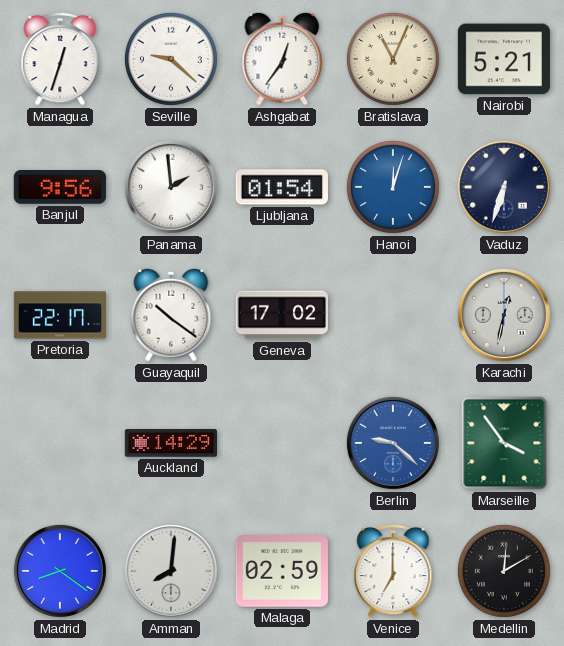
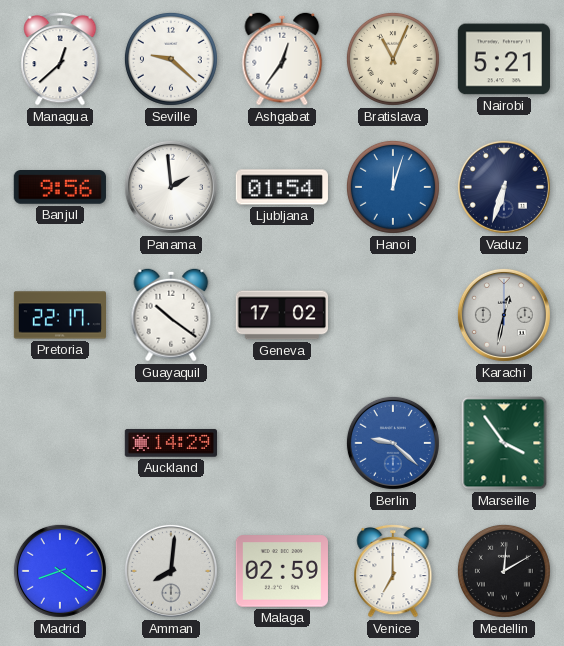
Managua: 12:33 -> 12:38 (60, 59)
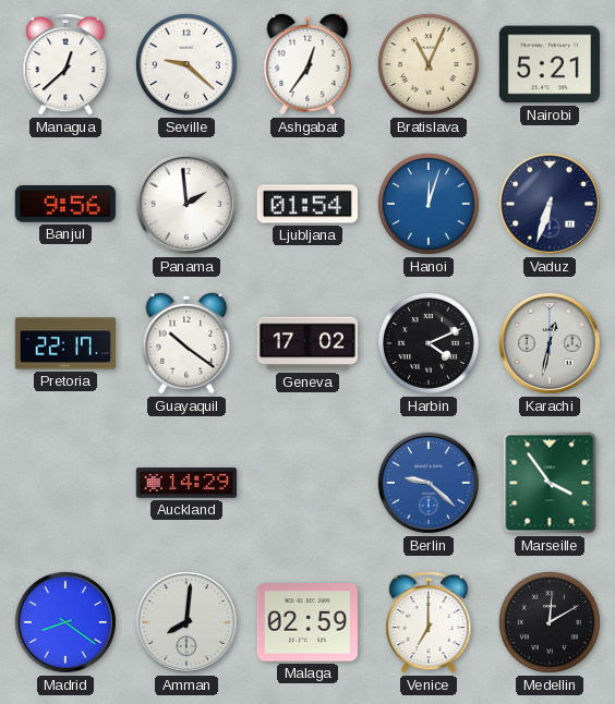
Harbin: none -> 4:11 (429, 343)
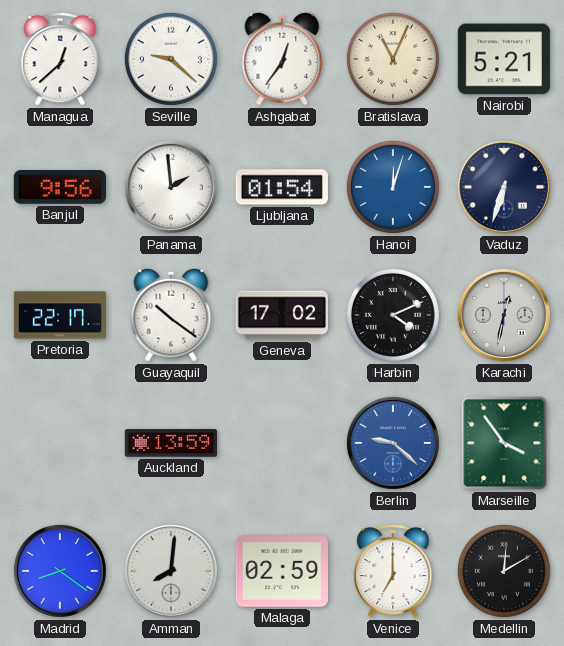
Auckland: 14:29 -> 13:59 (170, 443)
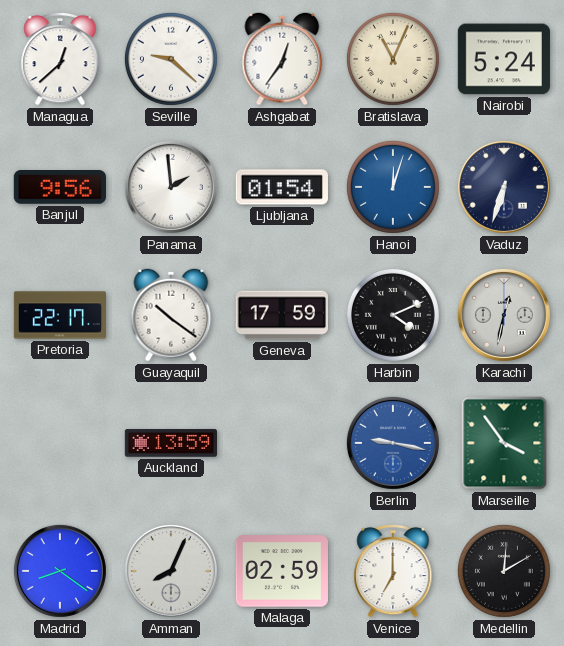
Nairobi: 5:21 -> 5:24 (504, 59)
Geneva: 17:02 -> 17:59 (281, 315)
Berlin: 9:22 -> 9:17 (393, 443)
Amman: 8:01 -> 8:04 (171, 571)
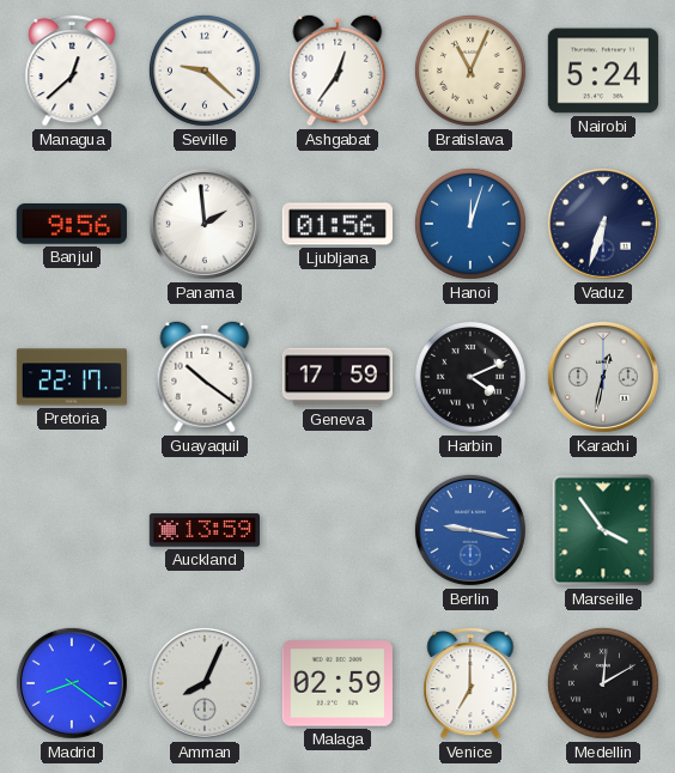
Ljubljana: 01:54 -> 01:56 (337, 224)
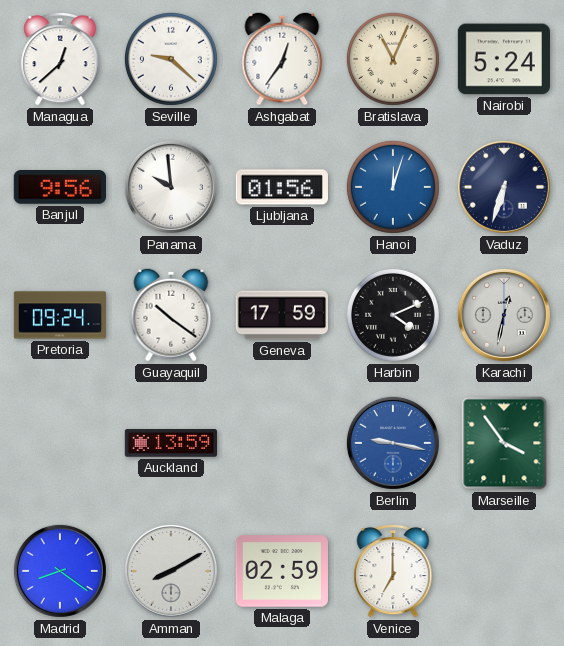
Panama: 1:59 -> 9:59 (171, 187)
Pretoria: 22:17 -> 09:24 (59, 315)
Amman: 8:04 -> 8:10 (171, 571)
Medellin: 12:10 -> none (603, 683)
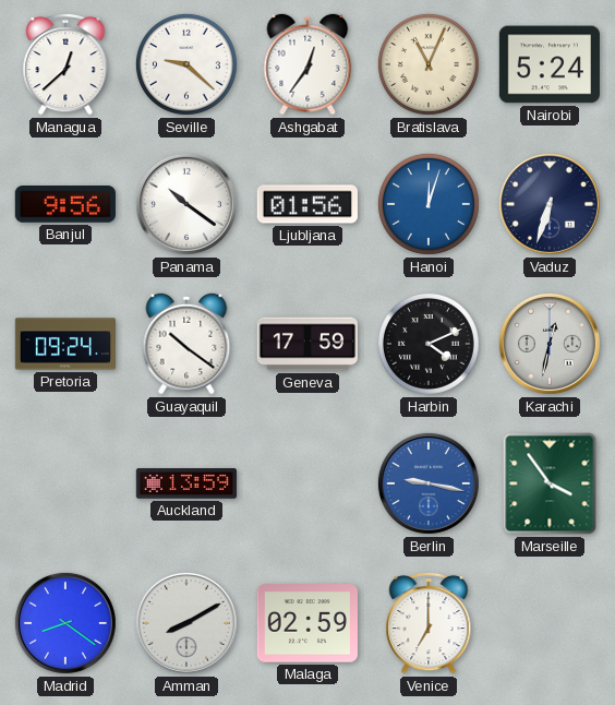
Panama: 9:59 -> 10:21 (186, 204)
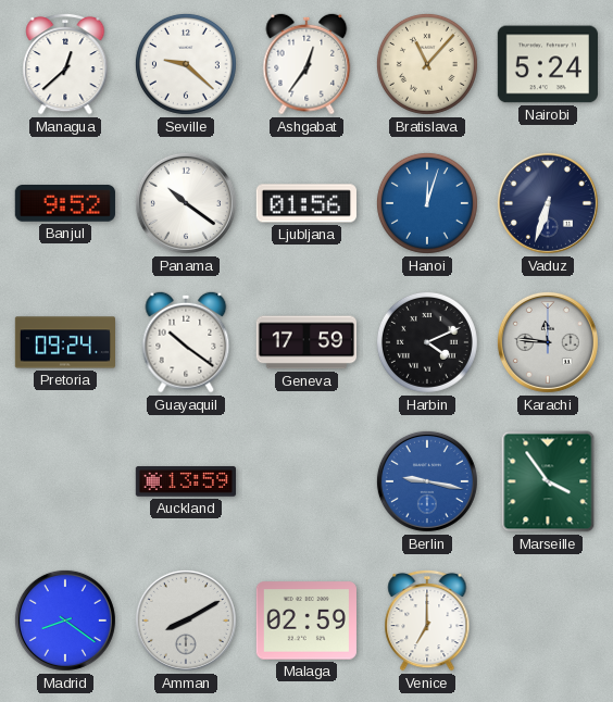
Bratislava: 11:04 -> 11:07 (427, 64)
Banjul: 9:56 -> 9:52 (65, 204)
Karachi: 12:32 -> 11:46 (548, 342)
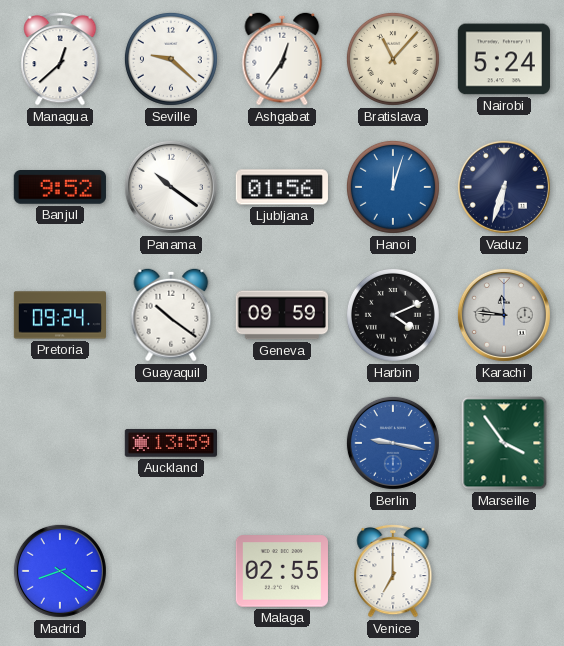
Geneva: 17:59 -> 09:59 (281, 315)
Amman: 8:10 -> none (186, 620)
Malaga: 02:59 -> 02:55 (282, 571)
